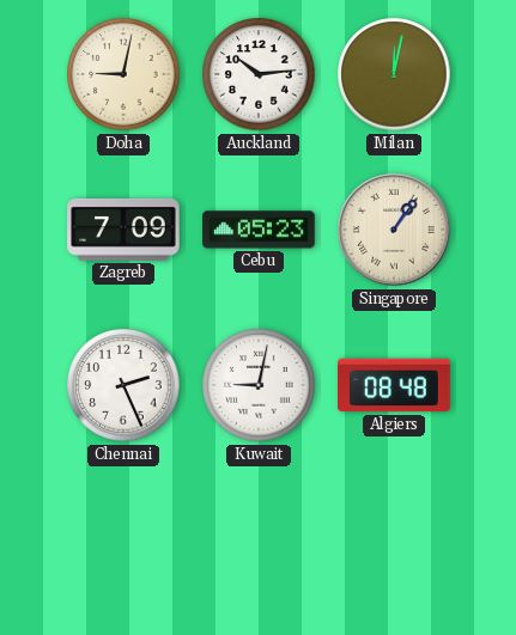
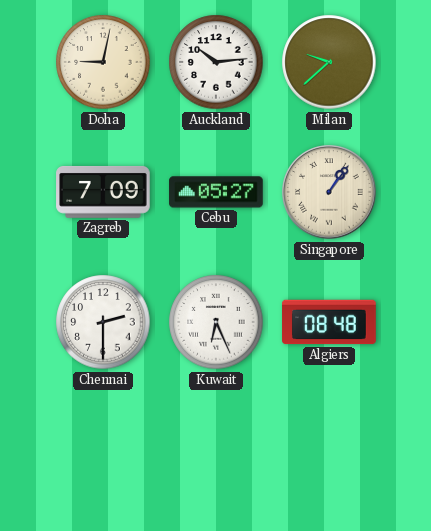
Milan: 12:02 -> 9:38 (329, 62)
Cebu: 05:23 -> 05:27 (216, 192)
Chennai: 2:26 -> 2:30 (103, 322)
Kuwait: 9:02 -> 6:26 (216, 322)
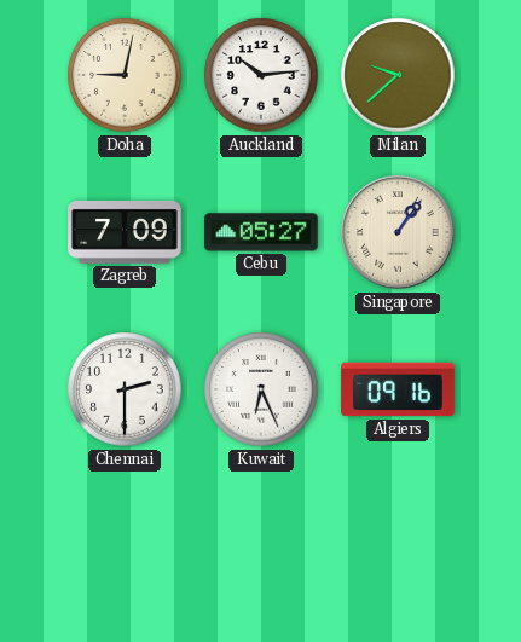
Algiers: 08:48 -> 09:16 (398, 389)
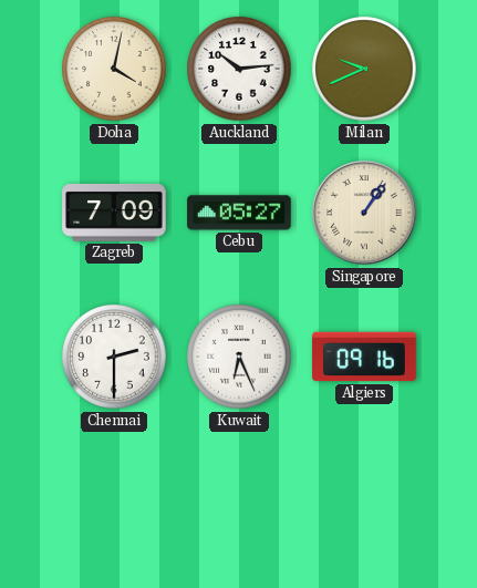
Doha: 9:02 -> 4:02 (114, 69)
Milan: 9:38 -> 9:41 (364, 69)
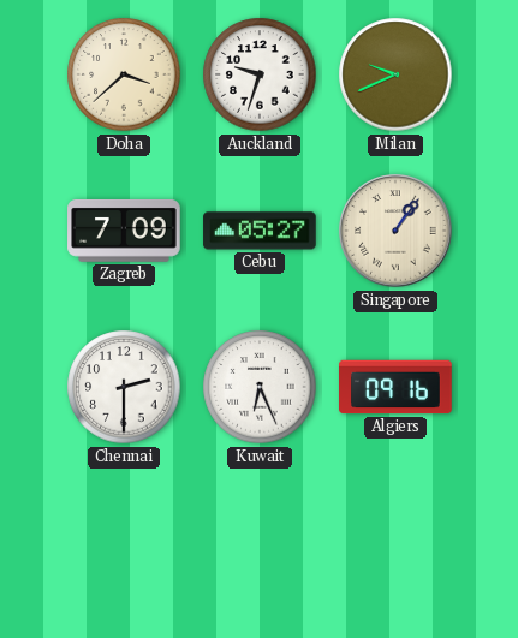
Doha: 4:02 -> 3:38 (124, 74)
Auckland: 10:14 -> 9:33 (260, 74)
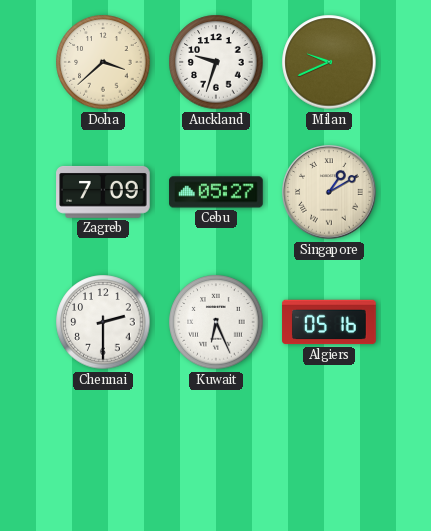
Singapore: 1:06 -> 1:10 (329, 192)
Algiers: 09:16 -> 05:16 (329, 322)
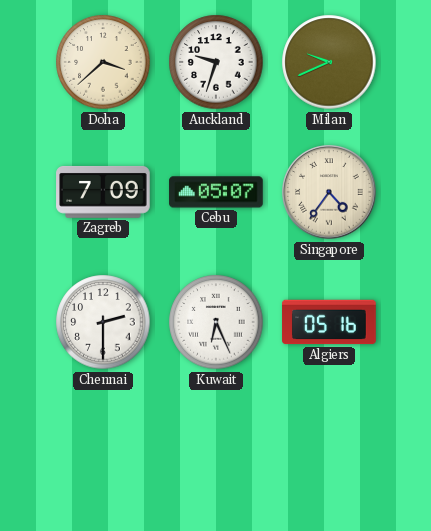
Cebu: 05:27 -> 05:07 (216, 192)
Singapore: 1:10 -> 4:36 (329, 192)
